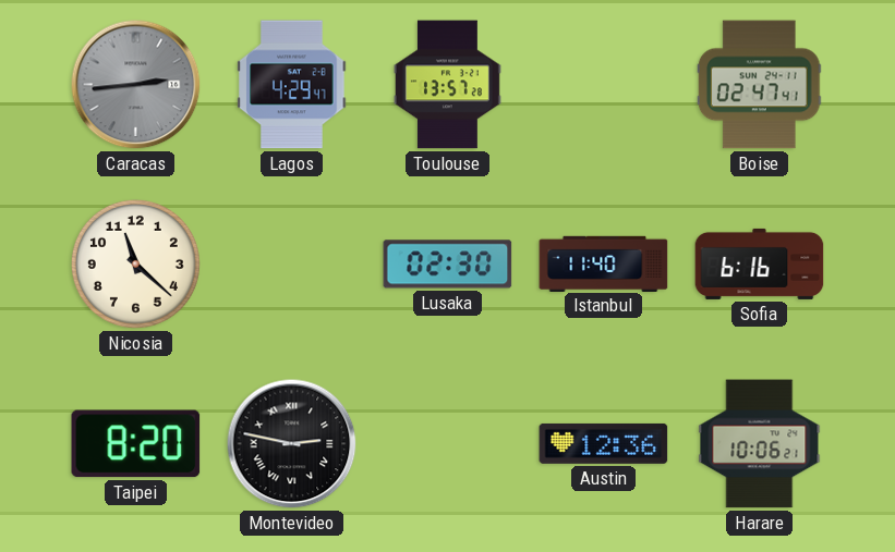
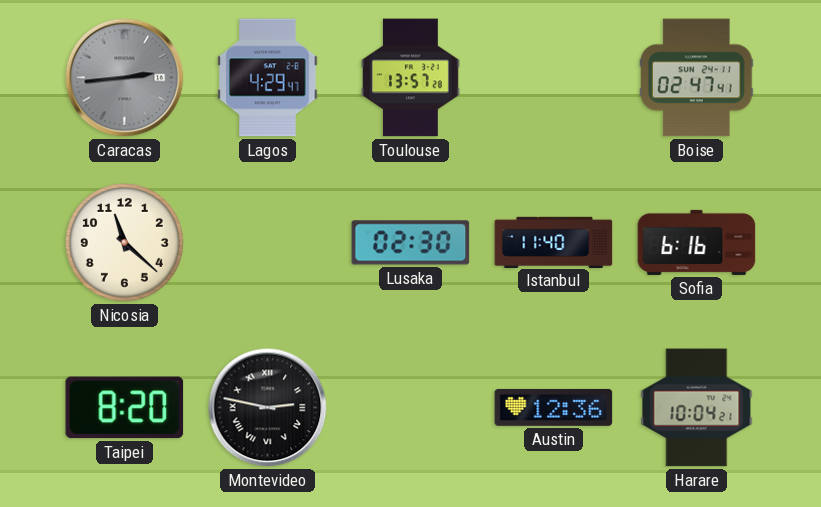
Harare: 10:06 -> 10:04 (697, 408)
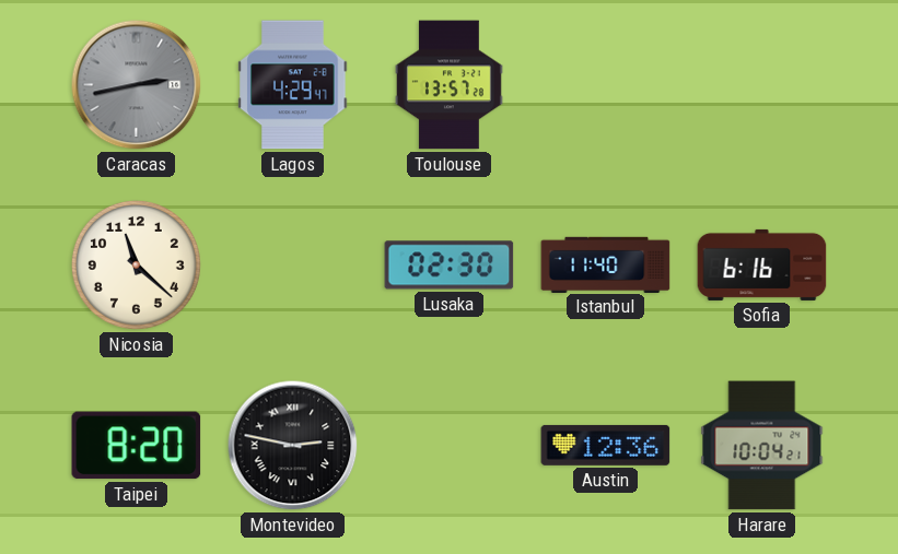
Caracas: 2:44 -> 2:43 (137, 85)
Boise: 02:47 -> none (696, 78)
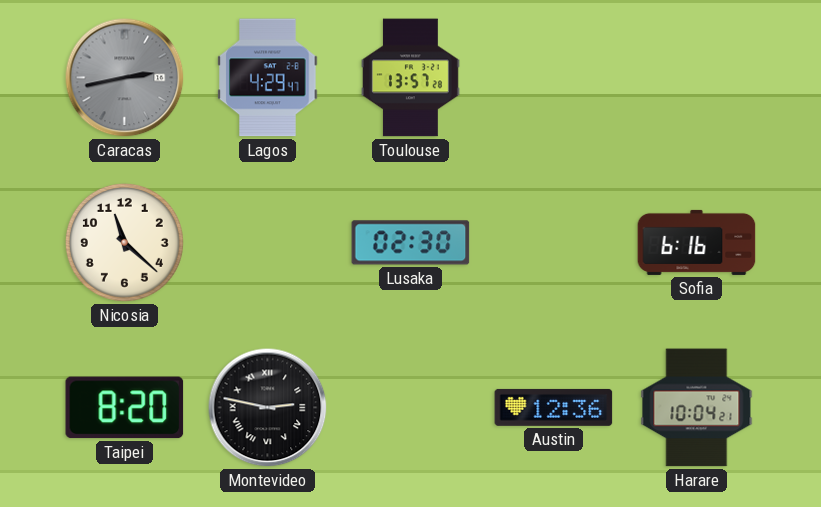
Istanbul: 11:40 -> none (606, 264)
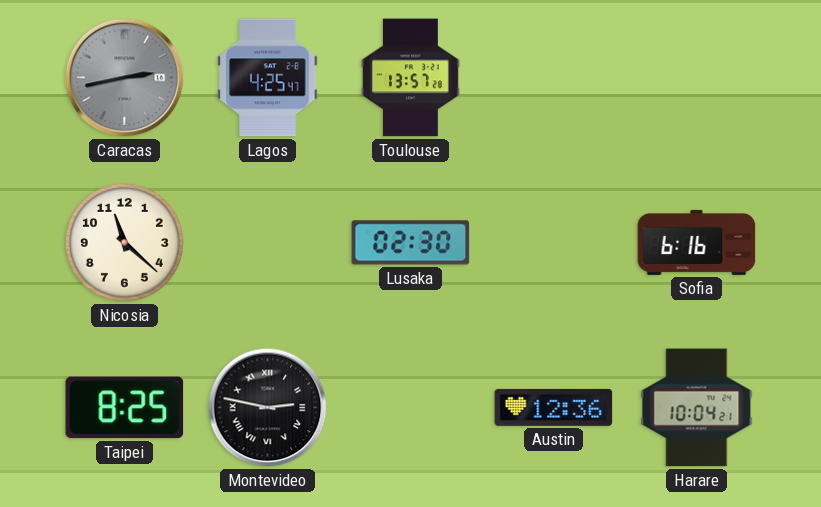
Lagos: 4:29 -> 4:25 (268, 78)
Taipei: 8:20 -> 8:25 (125, 408)
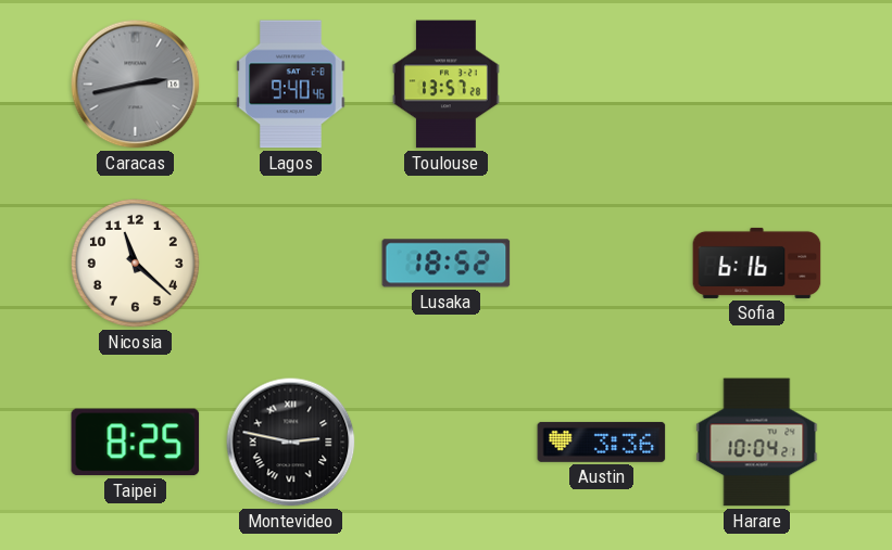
Lagos: 4:25 -> 9:40 (291, 85)
Lusaka: 02:30 -> 18:52 (447, 264)
Austin: 12:36 -> 3:36 (602, 442)
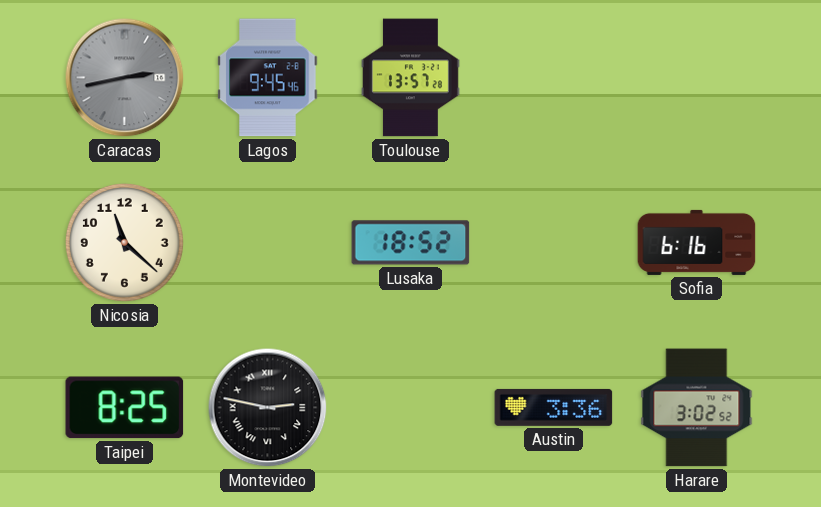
Lagos: 9:40 -> 9:45 (268, 78)
Harare: 10:04 -> 3:02 (697, 408)
